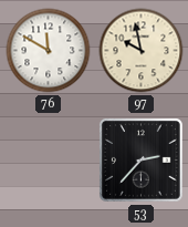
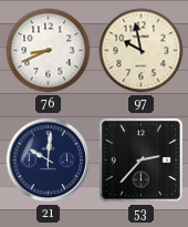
76: 11:50 -> 8:41 (49, 51)
21: none -> 10:01 (49, 161)
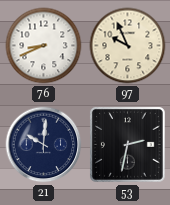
97: 9:58 -> 9:56 (128, 46)
53: 2:37 -> 2:32 (127, 144)
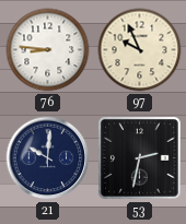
76: 8:41 -> 8:46 (48, 50)
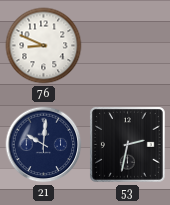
76: 8:46 -> 8:49 (44, 46)
97: 9:56 -> none (140, 50)
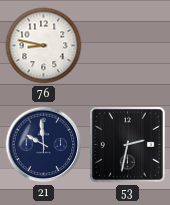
76: 8:49 -> 8:47 (44, 46)
21: 10:01 -> 9:59 (44, 145)
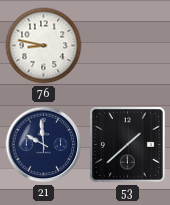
53: 2:32 -> 1:38 (127, 144)
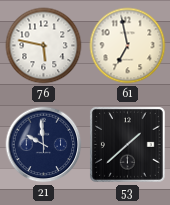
76: 8:47 -> 5:47 (44, 46)
61: none -> 6:58 (128, 46)
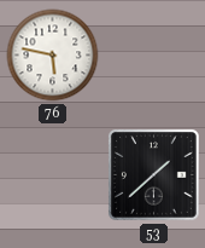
61: 6:58 -> none (128, 46)
21: 9:59 -> none (44, 145)
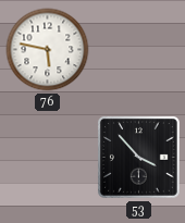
53: 1:38 -> 3:53 (138, 157)
